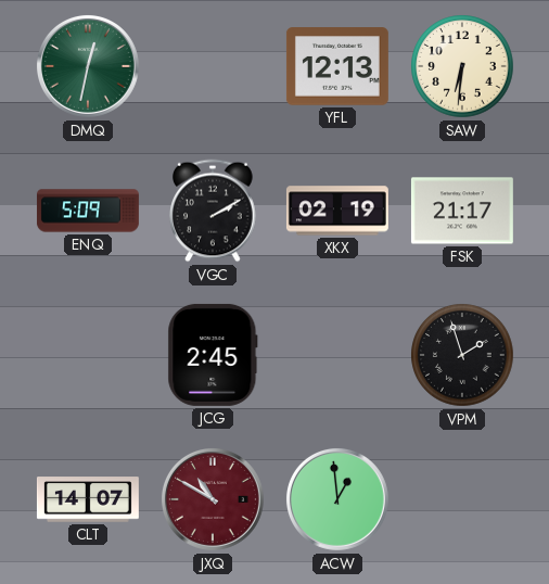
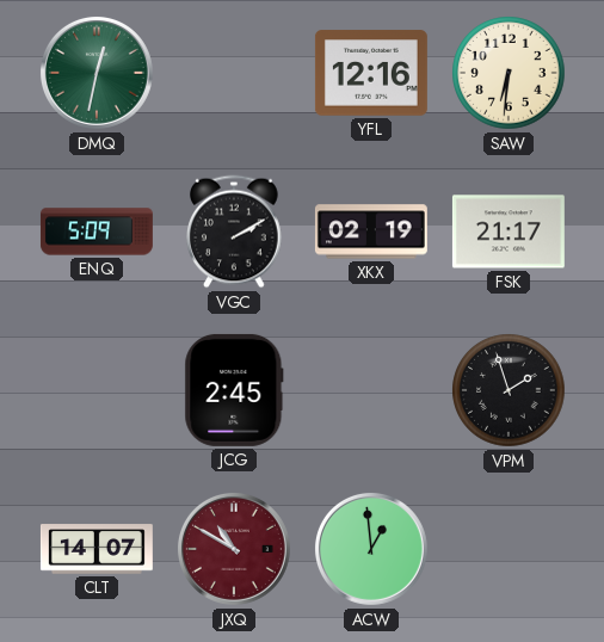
YFL: 12:13 -> 12:16 (371, 73)
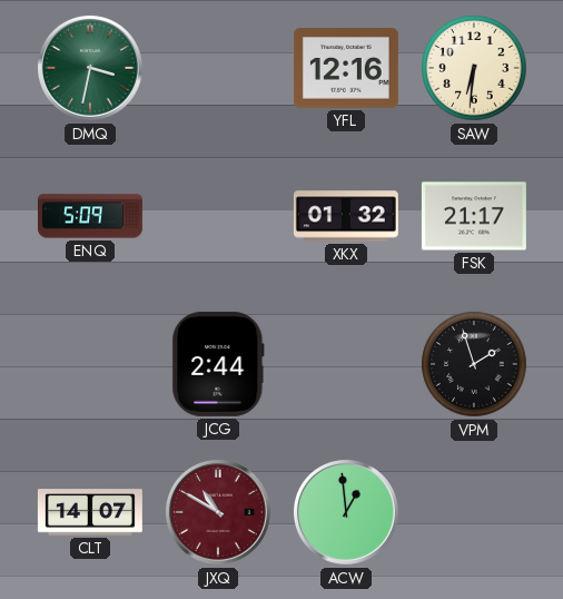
DMQ: 12:32 -> 3:32 (90, 68)
VGC: 2:10 -> none (234, 232)
XKX: 02:19 -> 01:32 (346, 216)
JCG: 2:45 -> 2:44 (218, 364)
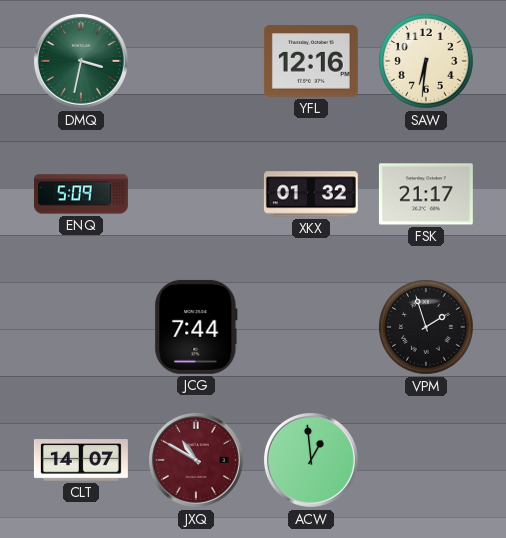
JCG: 2:44 -> 7:44 (196, 327)
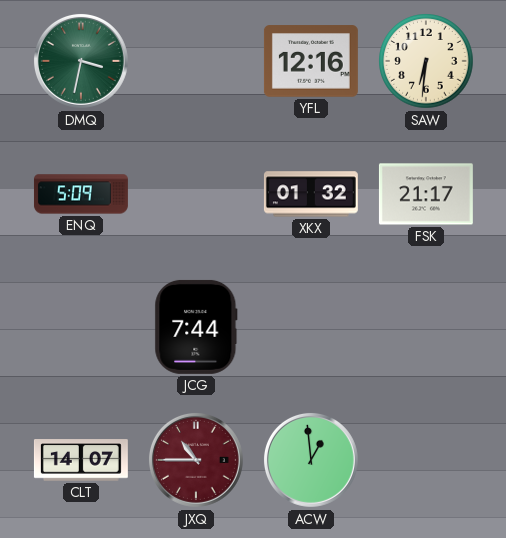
VPM: 1:57 -> none (426, 327)
JXQ: 10:50 -> 10:45 (196, 460)
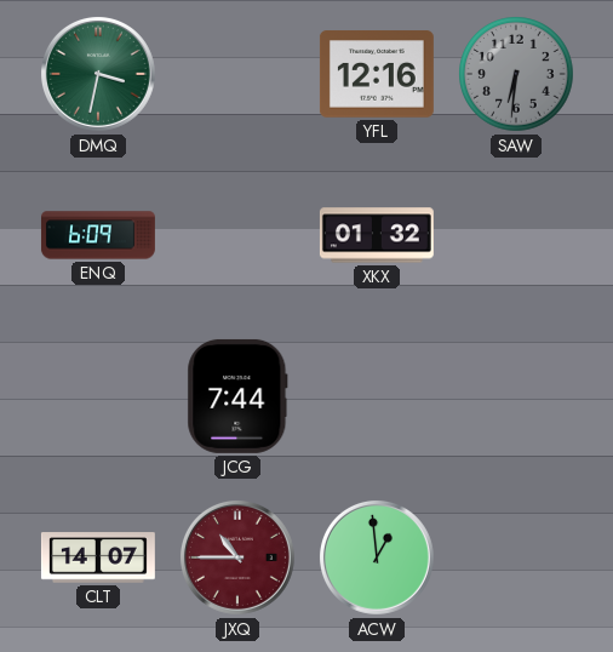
SAW dial: cream -> grey (516, 74)
ENQ: 5:09 -> 6:09 (98, 235)
FSK: 21:17 -> none (426, 194)
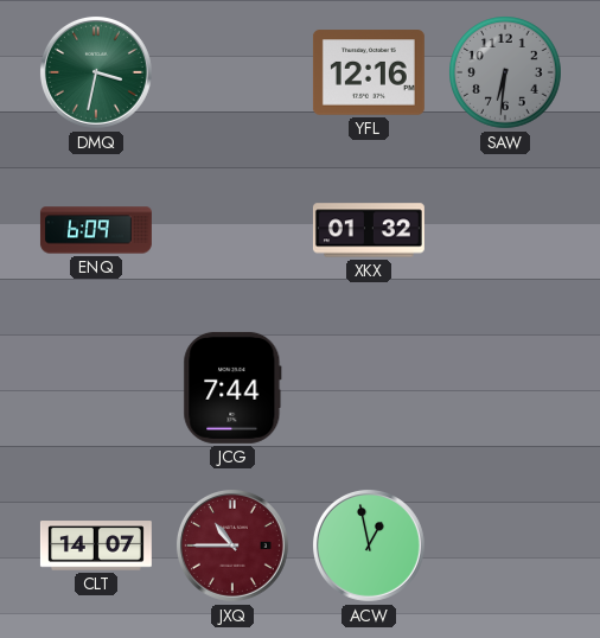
ACW: 12:59 -> 12:58 (369, 546)
